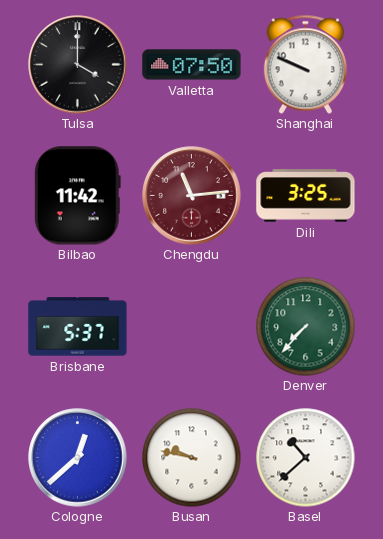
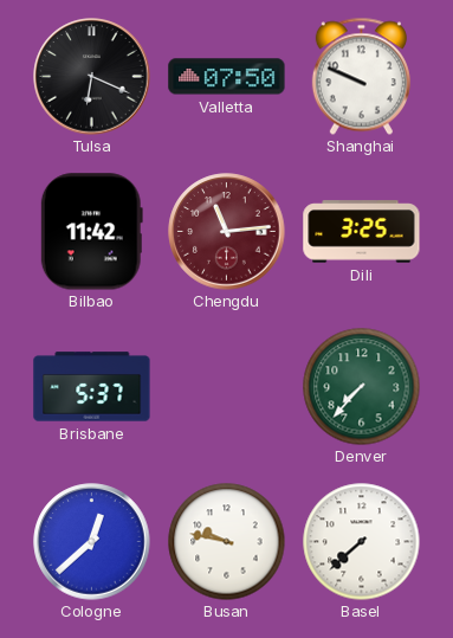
Tulsa: 4:00 -> 6:19 (92, 77)
Basel: 10:38 -> 7:38 (362, 542)
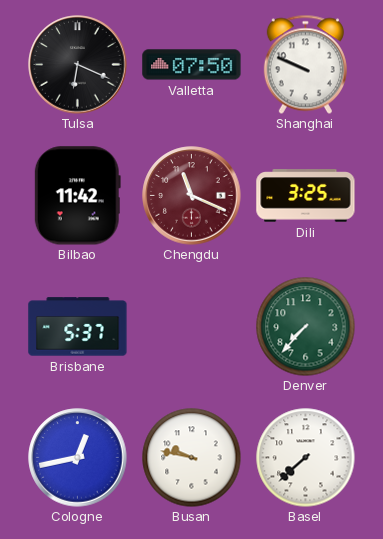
Chengdu: 11:14 -> 11:19 (192, 196)
Cologne: 12:38 -> 12:43 (78, 458)
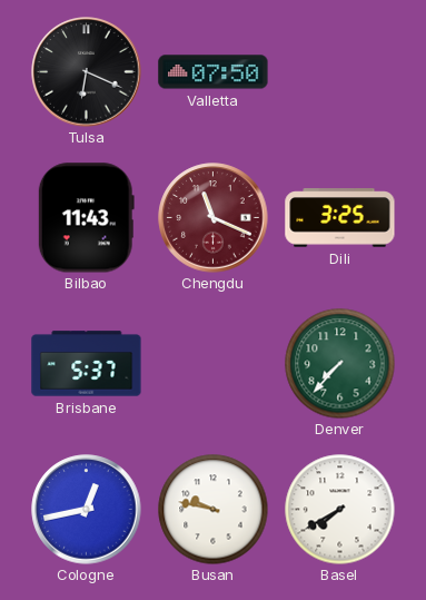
Shanghai: 9:49 -> none (305, 64)
Bilbao: 11:42 -> 11:43 (86, 218)
Basel: 7:38 -> 7:40 (340, 510)
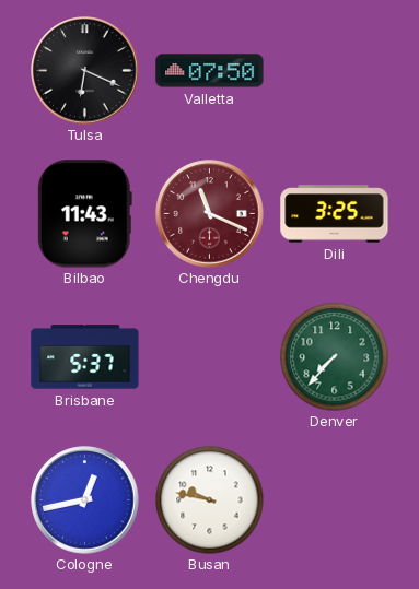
Basel: 7:40 -> none (340, 510)
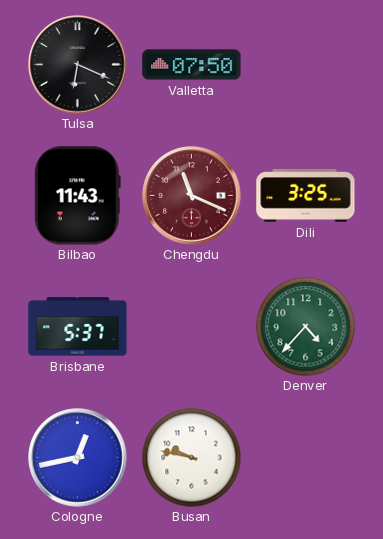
Denver: 7:37 -> 4:37 (306, 327)
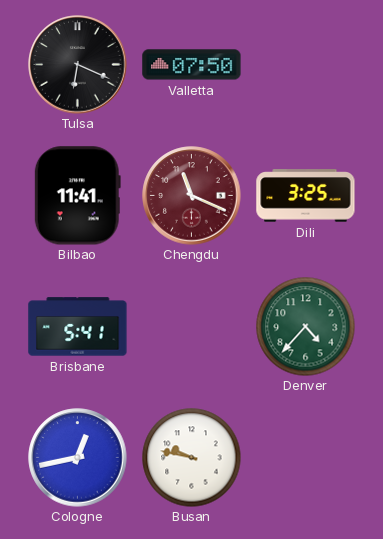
Bilbao: 11:43 -> 11:41 (77, 196)
Brisbane: 5:37 -> 5:41 (78, 327)
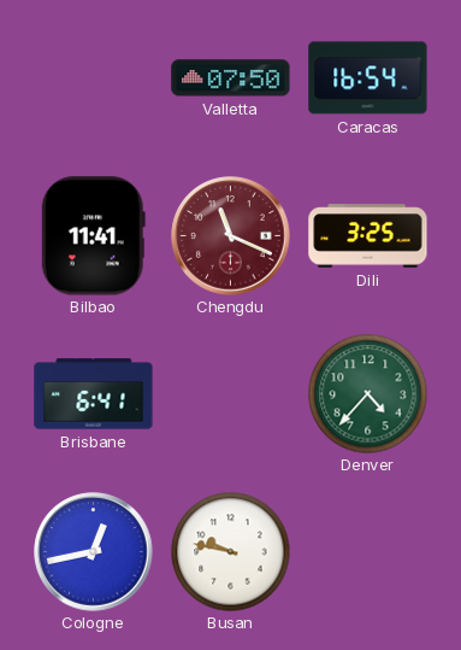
Tulsa: 6:19 -> none (78, 65)
Caracas: none -> 16:54 (368, 78)
Brisbane: 5:41 -> 6:41 (94, 394)
